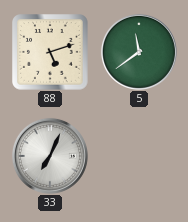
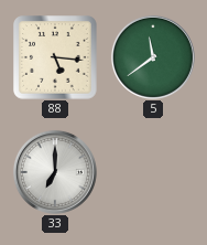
88: 5:12 -> 5:16 (55, 57)
33: 7:04 -> 7:00 (55, 172)
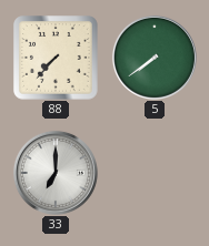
88: 5:16 -> 7:37 (56, 58)
5: 11:39 -> 7:39 (155, 58)
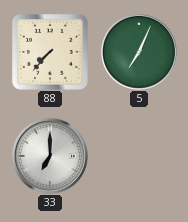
5: 7:39 -> 7:04 (139, 52)
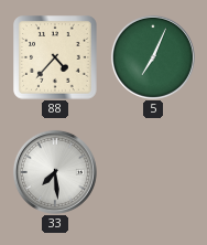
88: 7:37 -> 4:37 (55, 57)
33: 7:00 -> 7:29 (55, 172)
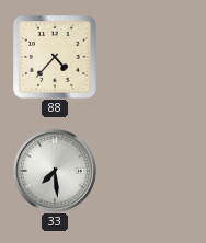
5: 7:04 -> none (153, 57)
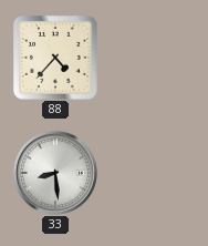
33: 7:29 -> 8:29 (55, 173)
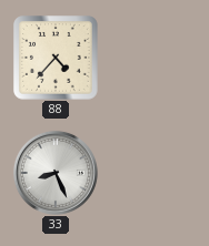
33: 8:29 -> 8:26 (56, 173)
